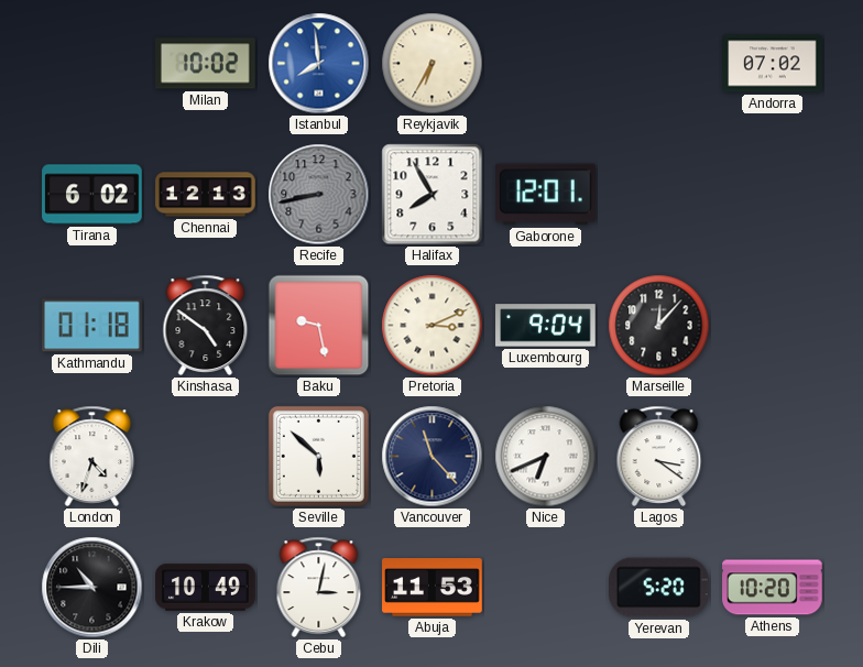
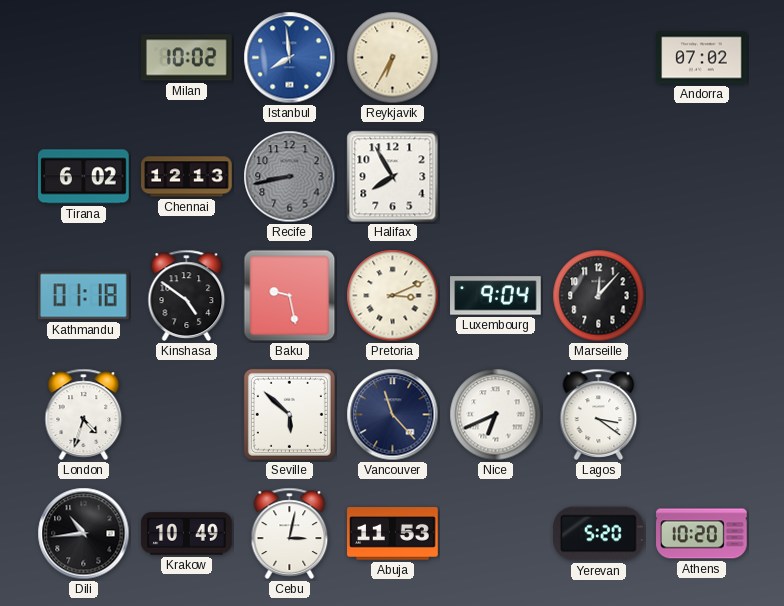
Gaborone: 12:01 -> none (546, 195)
Dili: 10:45 -> 10:44 (84, 534)
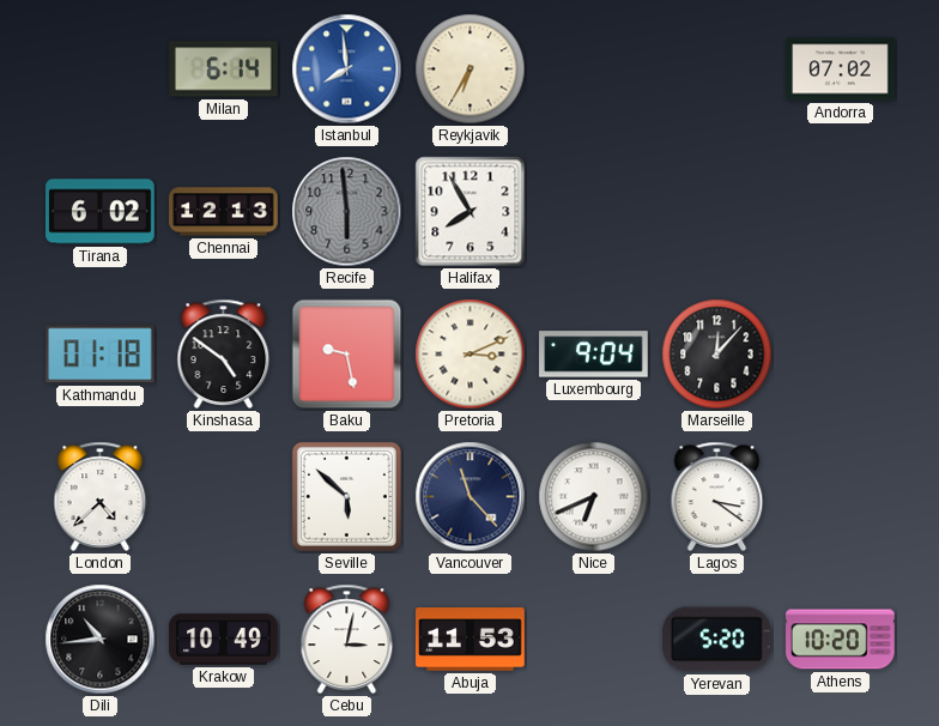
Milan: 10:02 -> 6:14 (224, 69)
Recife: 8:43 -> 5:59 (347, 212)
London: 4:33 -> 4:38 (101, 496)
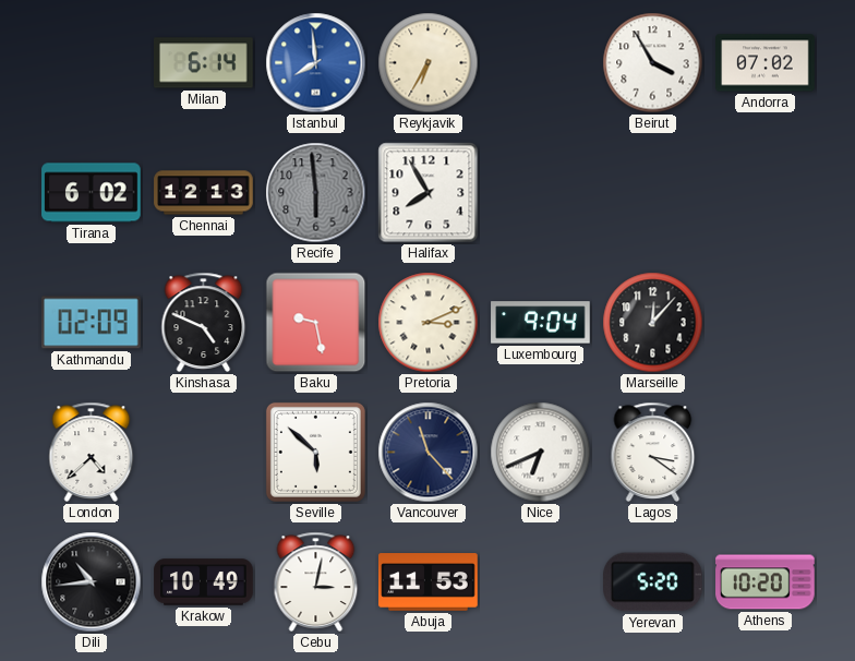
Beirut: none -> 3:55 (653, 63)
Kathmandu: 01:18 -> 02:09 (92, 323)
Kinshasa: 4:51 -> 4:49 (204, 322)
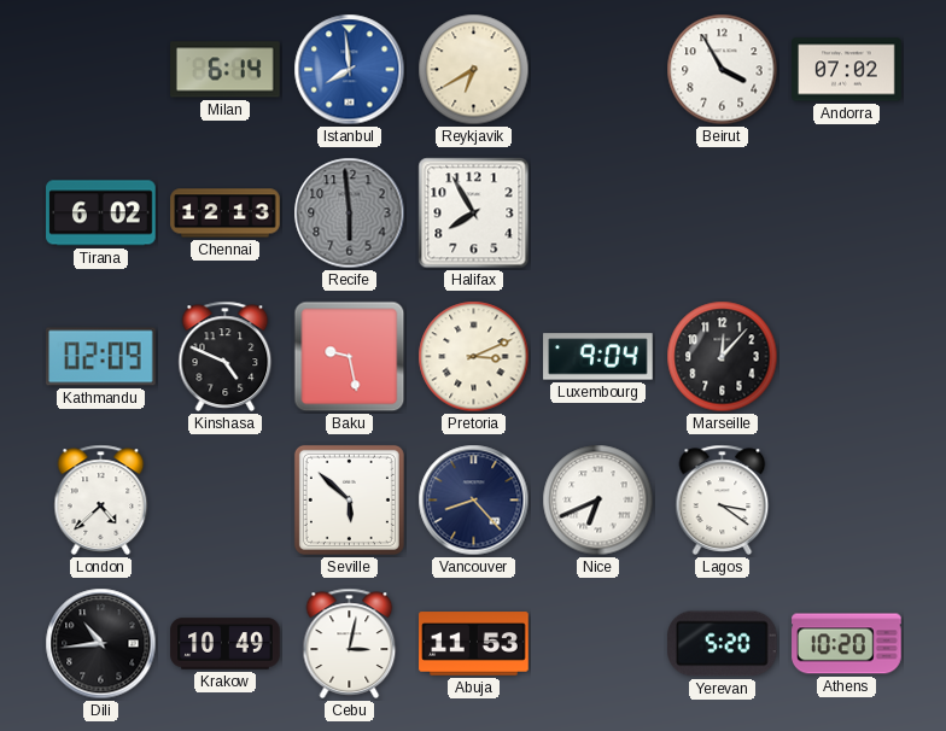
Reykjavik: 6:35 -> 6:40 (474, 70)
Vancouver: 11:23 -> 8:23 (474, 501)
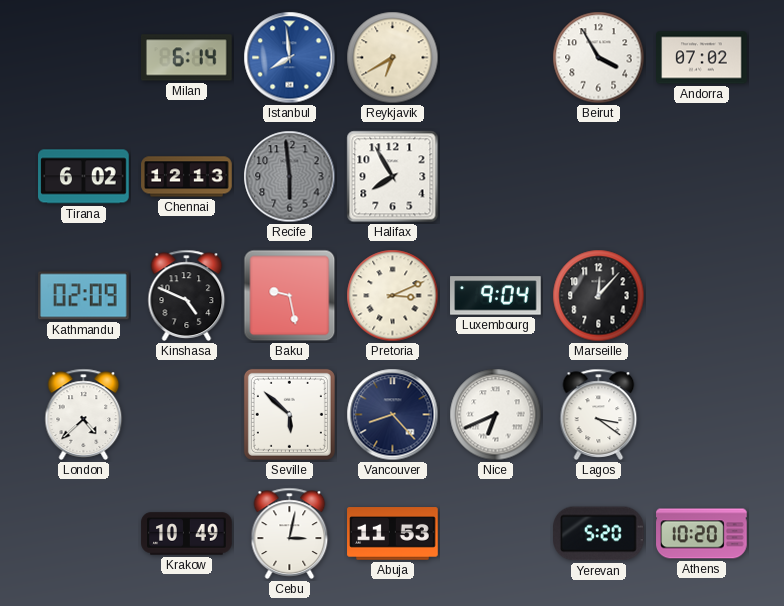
Dili: 10:44 -> none (101, 644)
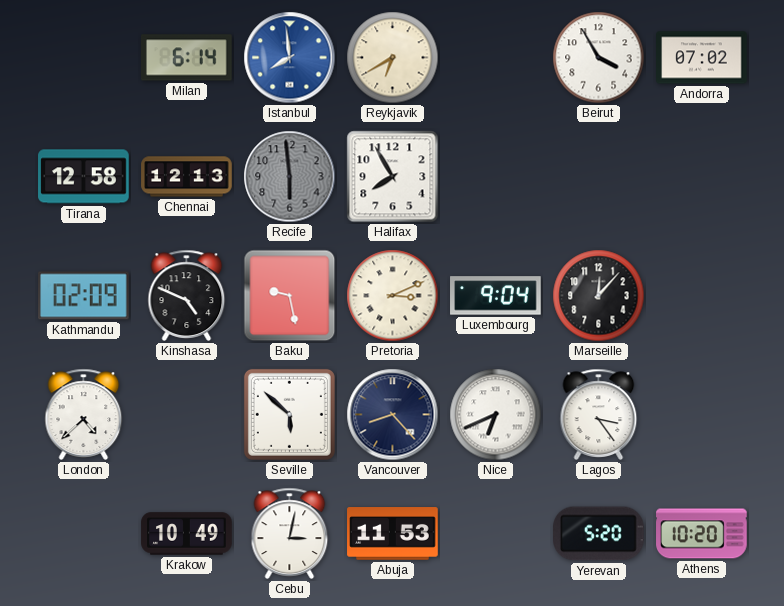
Tirana: 6:02 -> 12:58 (84, 177)
Lagos: 3:21 -> 3:24 (599, 414)
